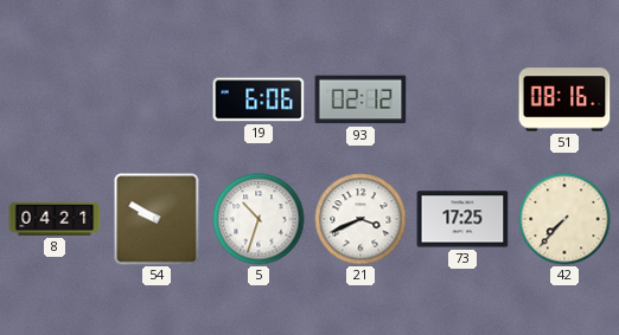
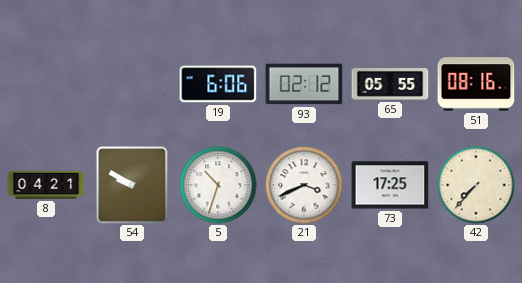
65: none -> 05:55 (390, 85)
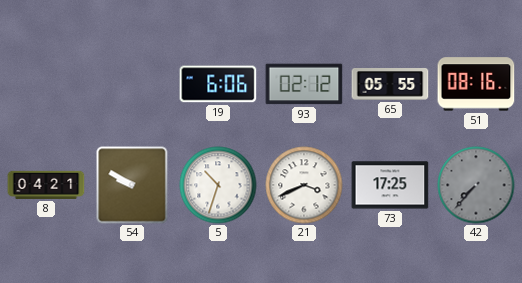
42 dial: cream -> grey (476, 185)
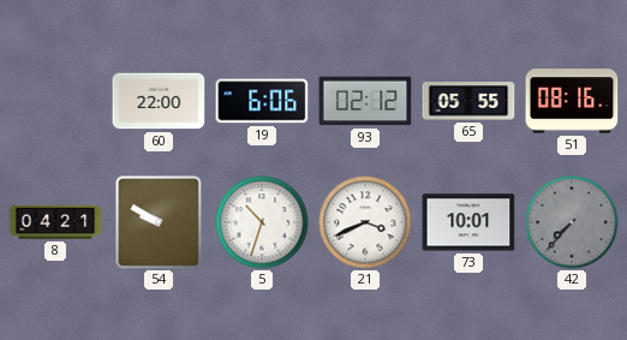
60: none -> 22:00 (159, 101)
73: 17:25 -> 10:01 (468, 222)
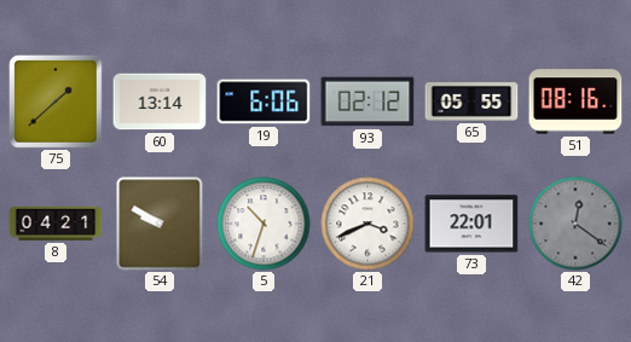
75: none -> 1:38 (57, 103)
60: 22:00 -> 13:14 (160, 102)
73: 10:01 -> 22:01 (471, 224)
42: 7:37 -> 12:21 (575, 224)
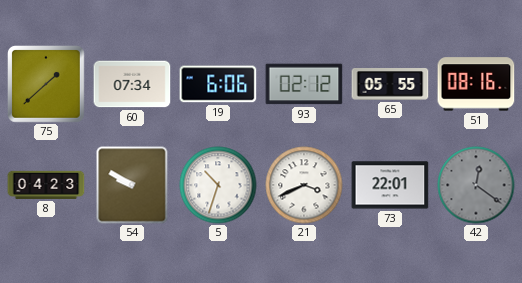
60: 13:14 -> 07:34 (132, 84)
8: 04:21 -> 04:23 (46, 185)
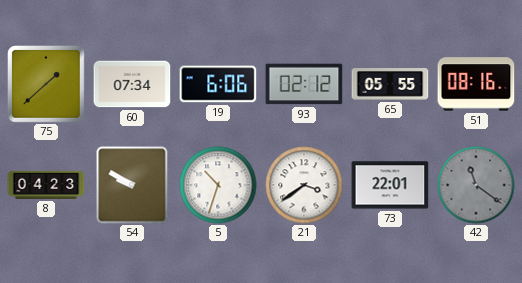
21: 3:41 -> 3:39 (304, 185)
42: 12:21 -> 11:21 (476, 185)
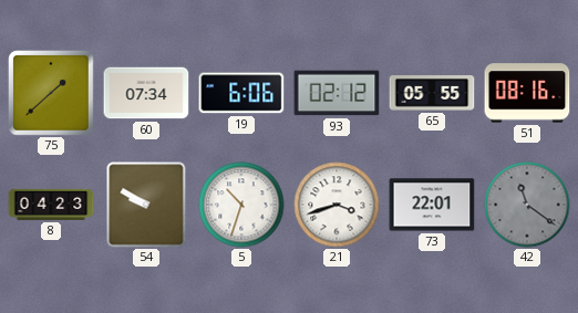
21: 3:39 -> 3:42 (337, 205)
